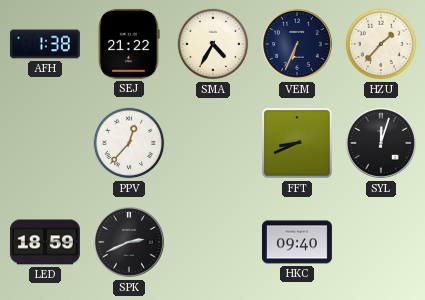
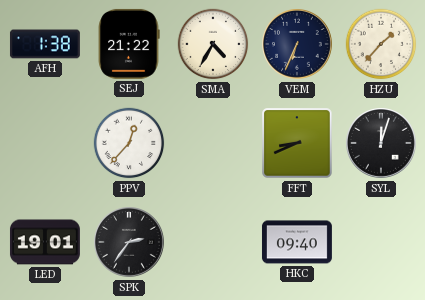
LED: 18:59 -> 19:01 (45, 242)
SPK: 2:41 -> 2:36 (130, 243)
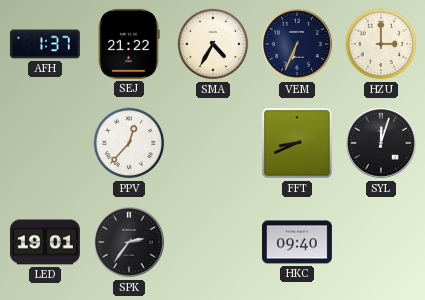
AFH: 1:38 -> 1:37 (45, 44)
HZU: 1:37 -> 3:00 (381, 44)
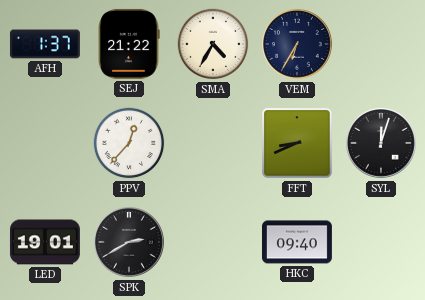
VEM: 6:34 -> 6:35 (298, 45)
HZU: 3:00 -> none (381, 44)
SPK: 2:36 -> 2:40 (130, 243)
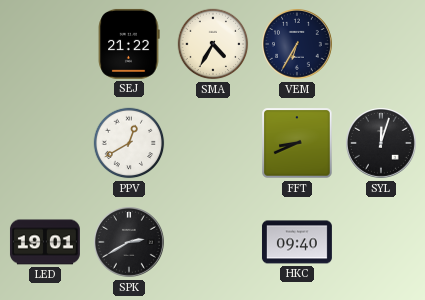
AFH: 1:37 -> none (45, 44)
PPV: 12:37 -> 12:40 (129, 143)
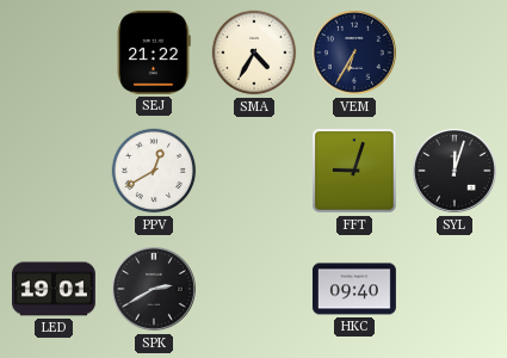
FFT: 8:41 -> 9:03 (355, 172)
